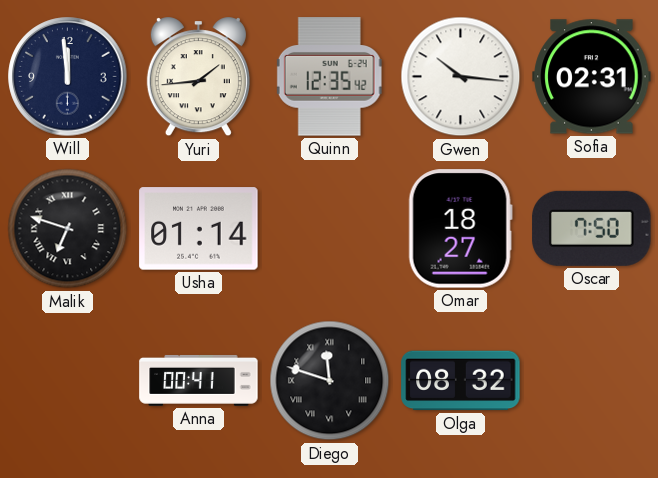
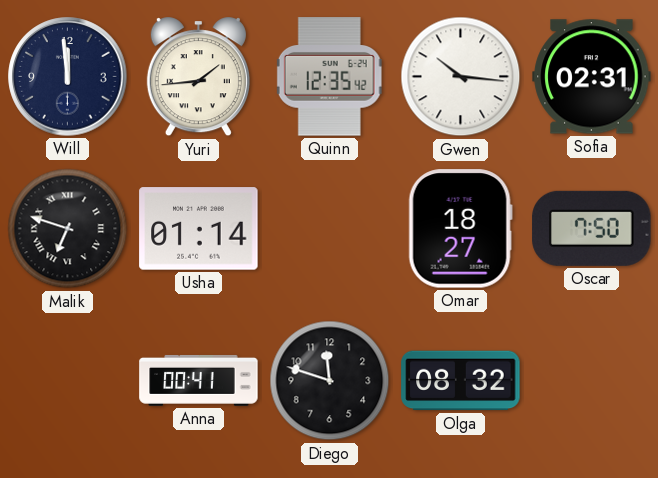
Diego numerals: Roman -> Arabic (330, 381)
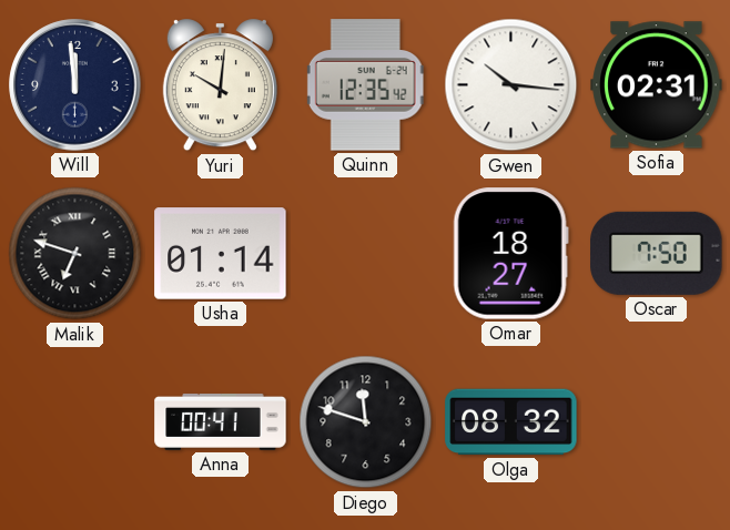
Yuri: 1:44 -> 10:01 (220, 85)
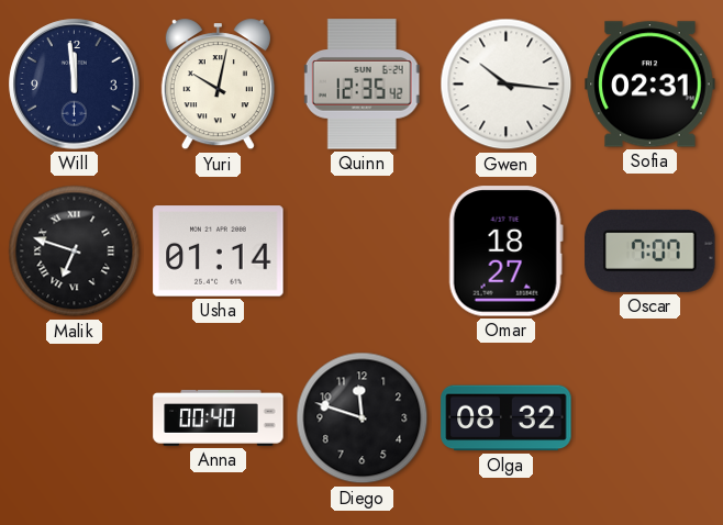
Yuri: 10:01 -> 10:02 (218, 85)
Oscar: 7:50 -> 7:07 (650, 250)
Anna: 00:41 -> 00:40 (219, 417)
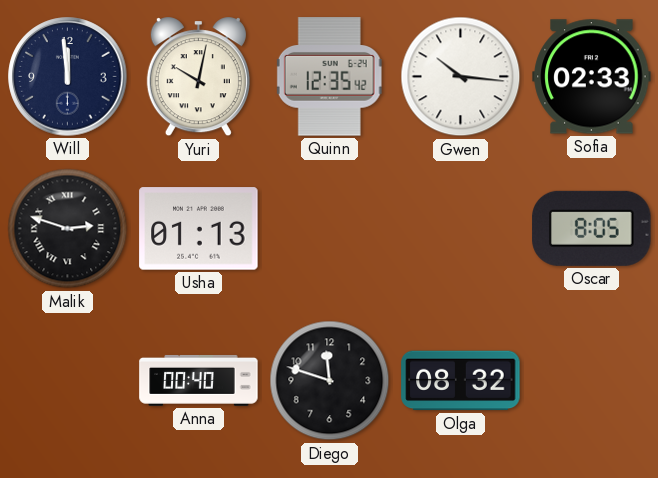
Sofia: 02:31 -> 02:33 (592, 77)
Malik: 6:48 -> 2:48 (68, 229)
Usha: 01:14 -> 01:13 (199, 229)
Omar: 18:27 -> none (505, 252)
Oscar: 7:07 -> 8:05 (592, 228)
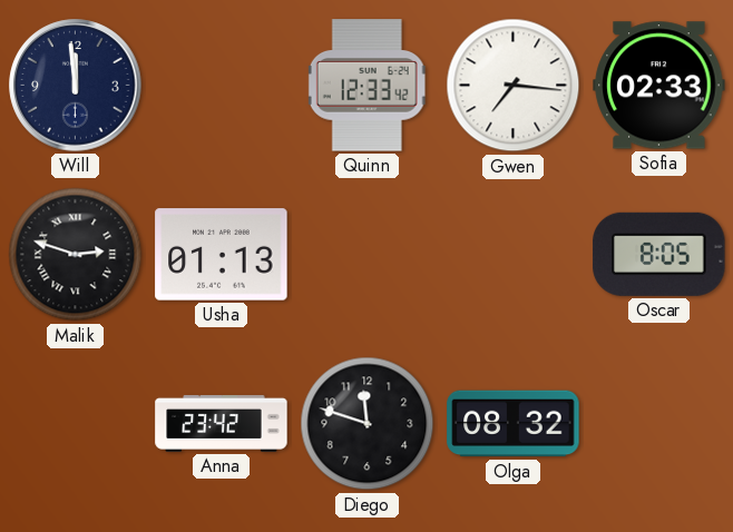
Yuri: 10:02 -> none (198, 77)
Quinn: 12:35 -> 12:33 (366, 86)
Gwen: 10:16 -> 7:16 (514, 86)
Anna: 00:40 -> 23:42 (222, 423)
